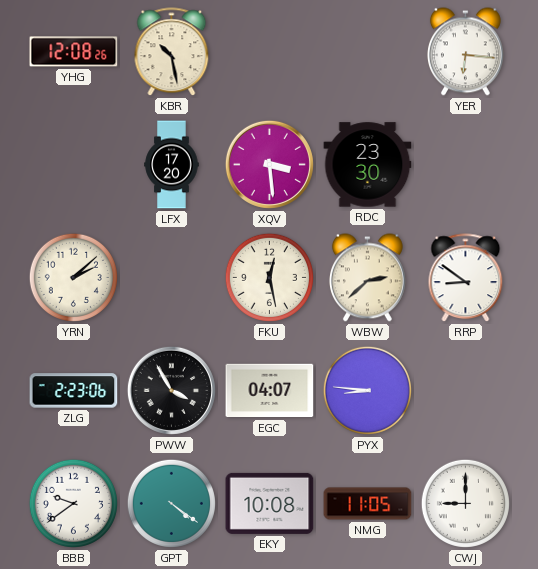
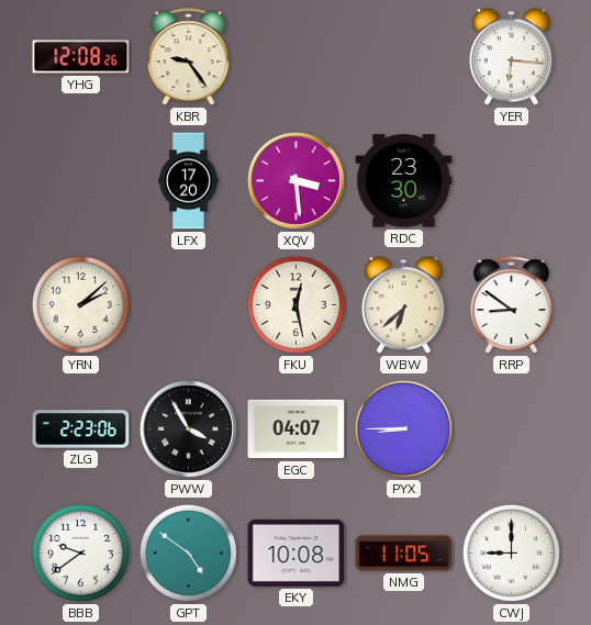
KBR: 10:28 -> 9:24 (189, 57)
WBW: 2:38 -> 6:38 (403, 305)
PYX: 8:46 -> 8:45 (403, 428)
GPT: 4:21 -> 4:51 (188, 553)
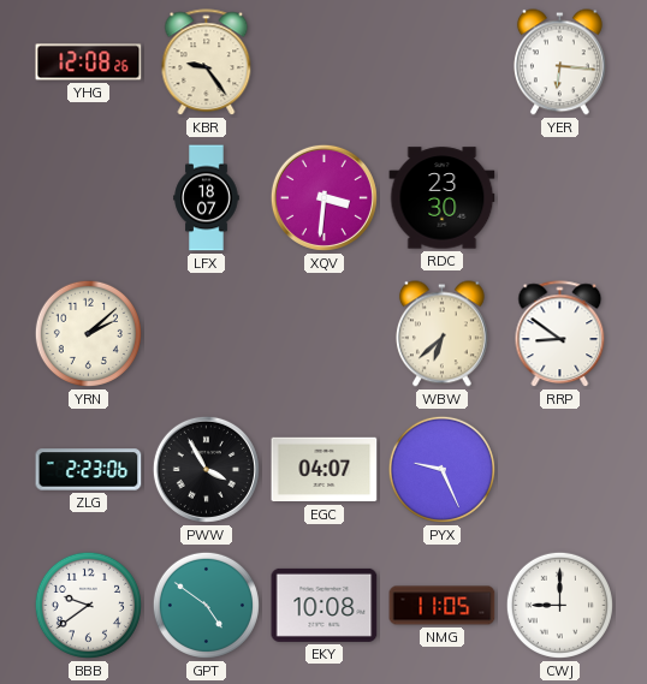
LFX: 17:20 -> 18:07 (207, 198)
XQV: 3:29 -> 3:31 (323, 197)
FKU: 12:28 -> none (295, 304)
PYX: 8:45 -> 9:26 (441, 469)
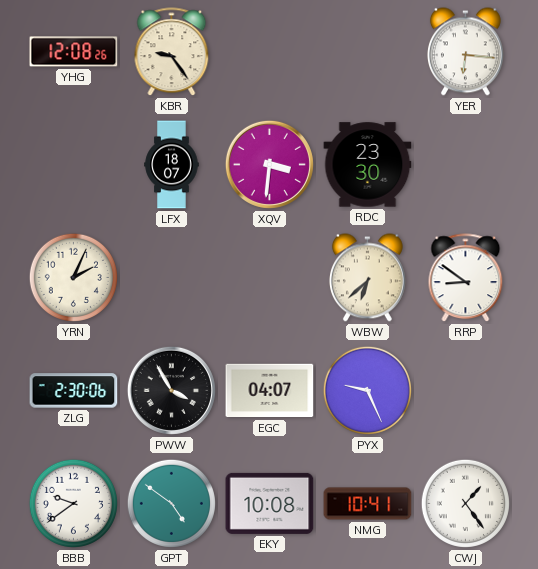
YRN: 2:08 -> 2:04 (73, 277)
ZLG: 2:23 -> 2:30 (74, 391)
NMG: 11:05 -> 10:41 (368, 504)
CWJ: 9:00 -> 1:24 (465, 503)
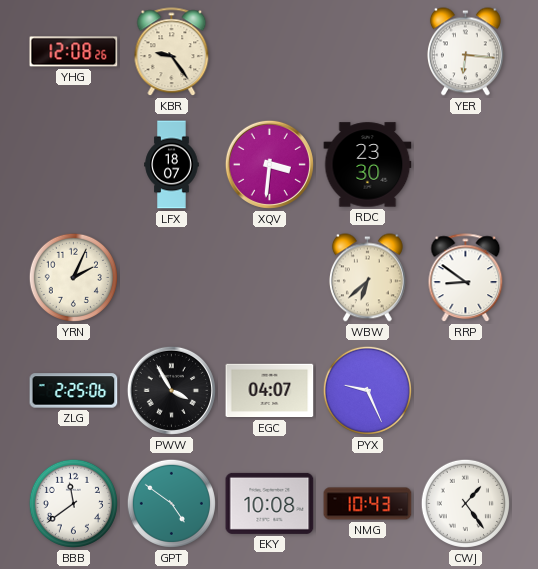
ZLG: 2:30 -> 2:25 (74, 391)
BBB: 9:39 -> 11:39 (73, 503)
NMG: 10:41 -> 10:43 (368, 504)
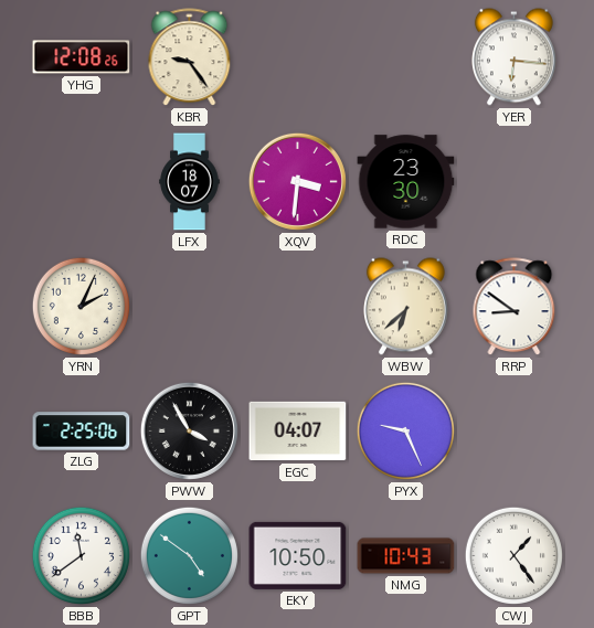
EKY: 10:08 -> 10:50 (298, 555)
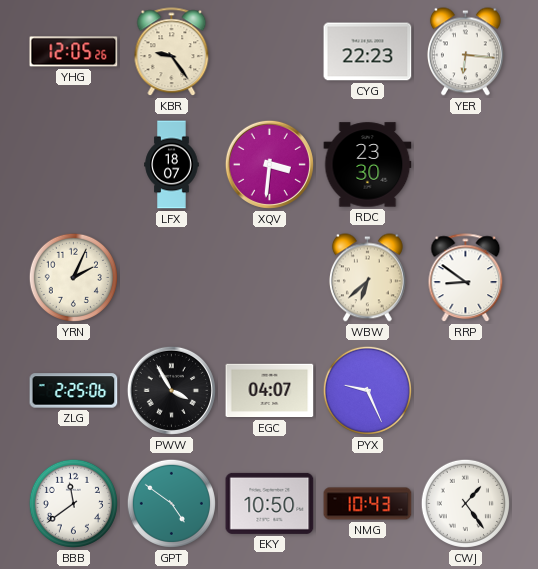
YHG: 12:08 -> 12:05 (74, 52)
CYG: none -> 22:23 (368, 52)
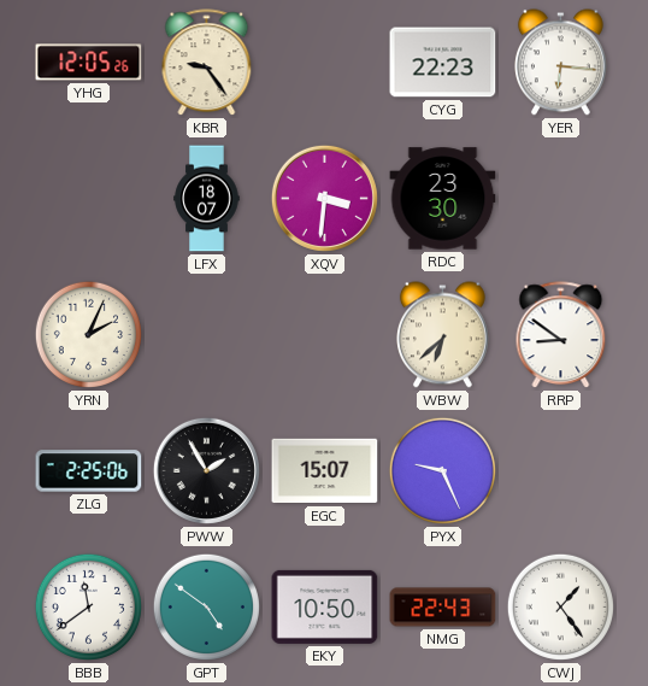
PWW: 3:55 -> 1:55 (206, 470)
EGC: 04:07 -> 15:07 (325, 471)
NMG: 10:43 -> 22:43 (443, 608)
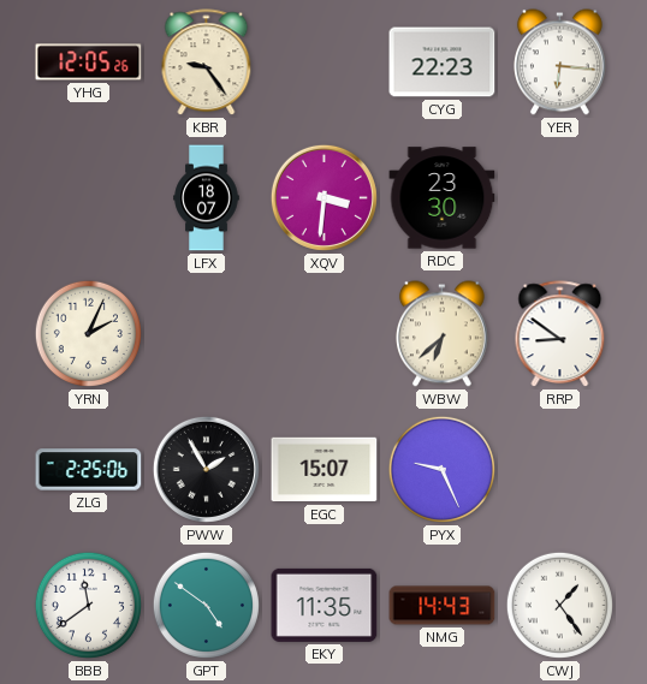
EKY: 10:50 -> 11:35 (325, 605)
NMG: 22:43 -> 14:43 (443, 606)
